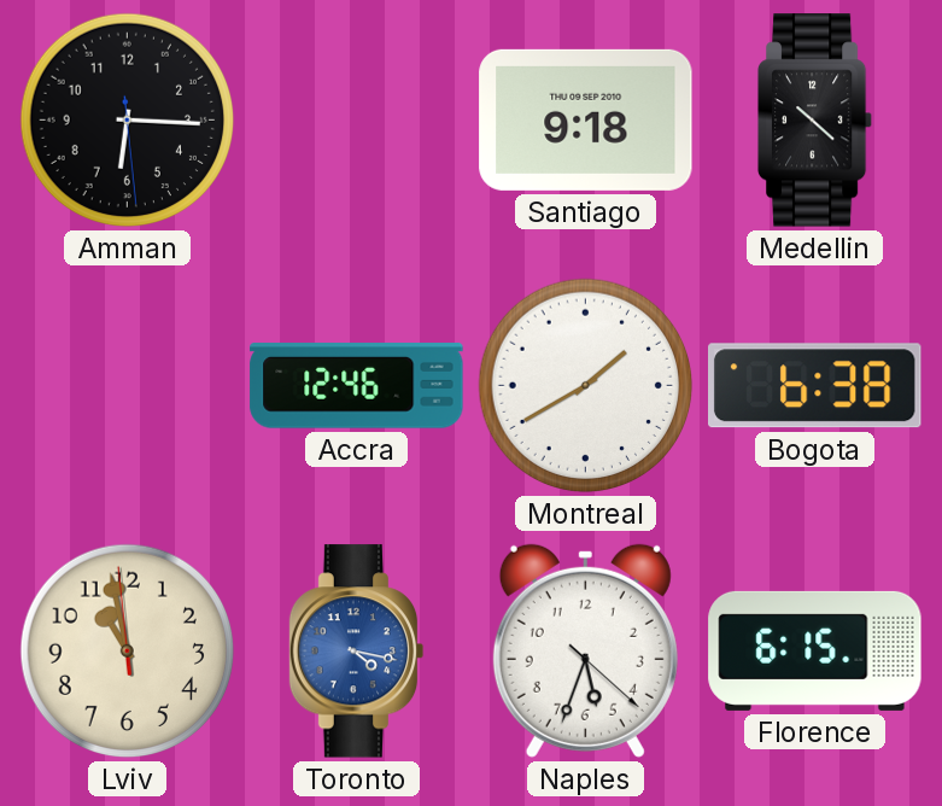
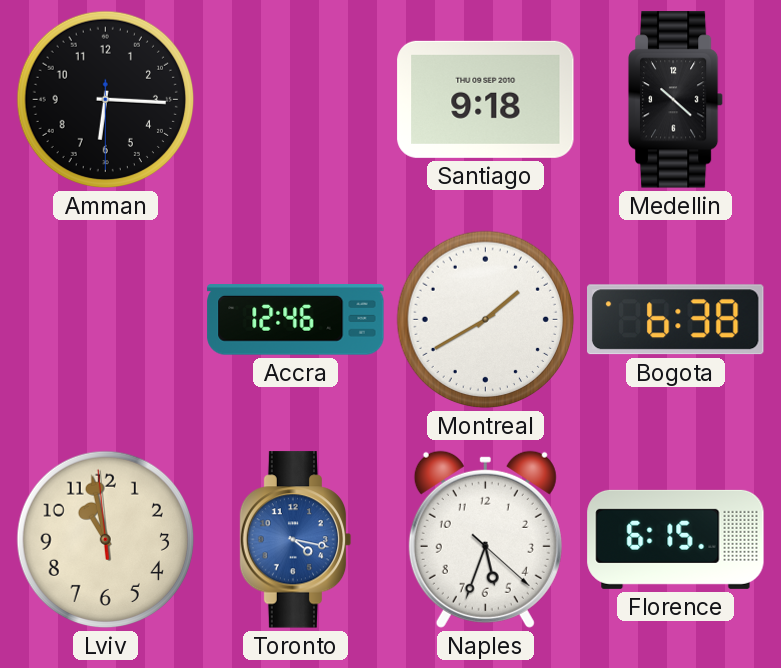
Amman: 6:15:29 -> 6:15:30 (106, 100)
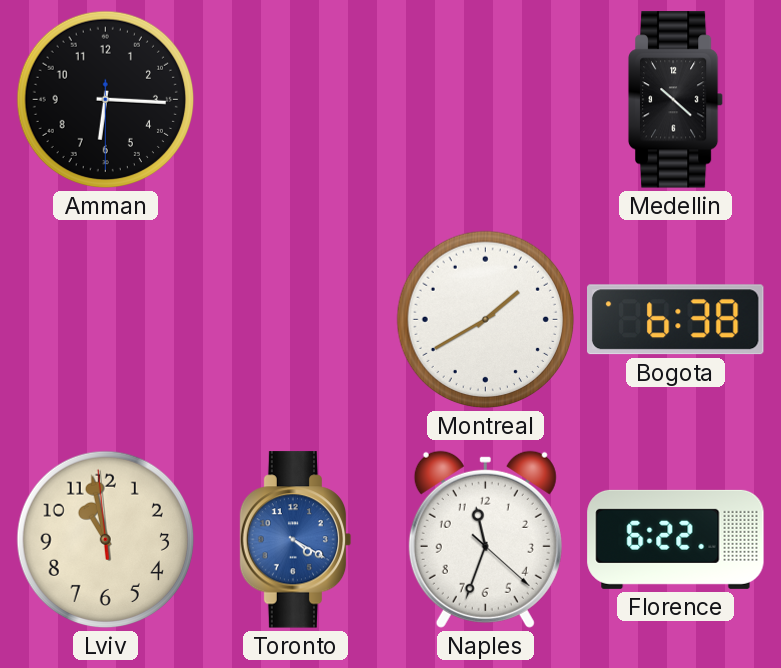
Santiago: 9:18 -> none (486, 99)
Accra: 12:46 -> none (296, 320)
Toronto: 4:17 -> 4:20 (296, 540)
Naples: 5:33 -> 11:33 (485, 539)
Florence: 6:15 -> 6:22 (676, 539)
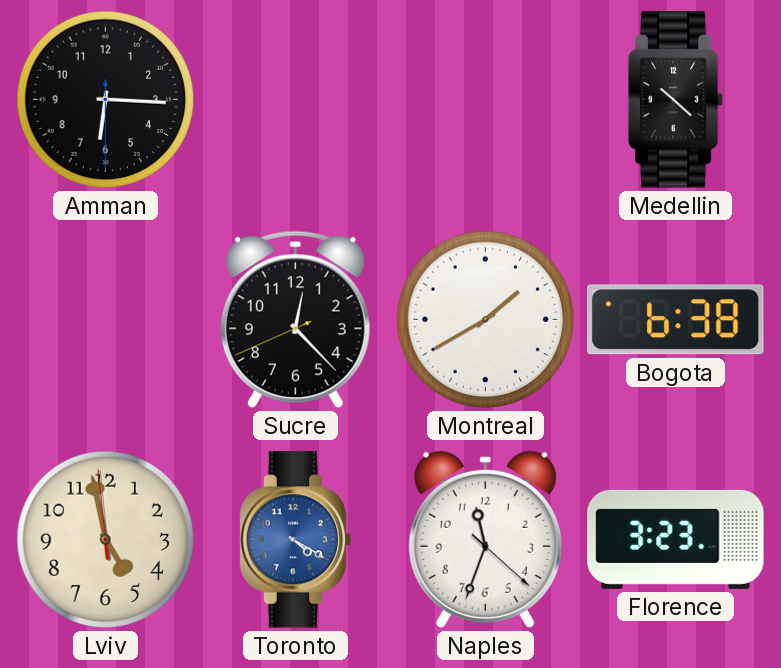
Sucre: none -> 12:22 (295, 320)
Lviv: 10:57 -> 4:57 (106, 540)
Florence: 6:22 -> 3:23 (676, 539)
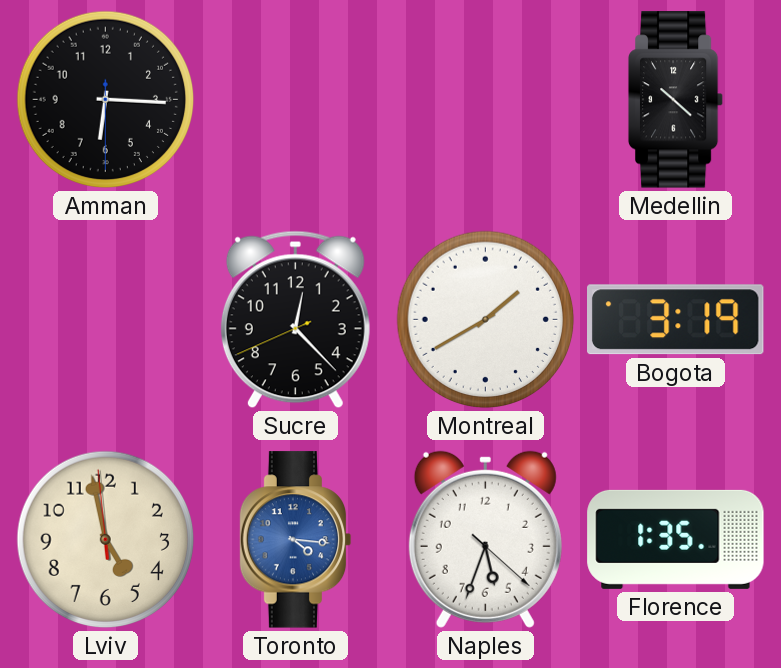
Bogota: 6:38 -> 3:19 (676, 320)
Toronto: 4:20 -> 4:16 (296, 540)
Naples: 11:33 -> 5:33 (485, 539)
Florence: 3:23 -> 1:35 (676, 539)
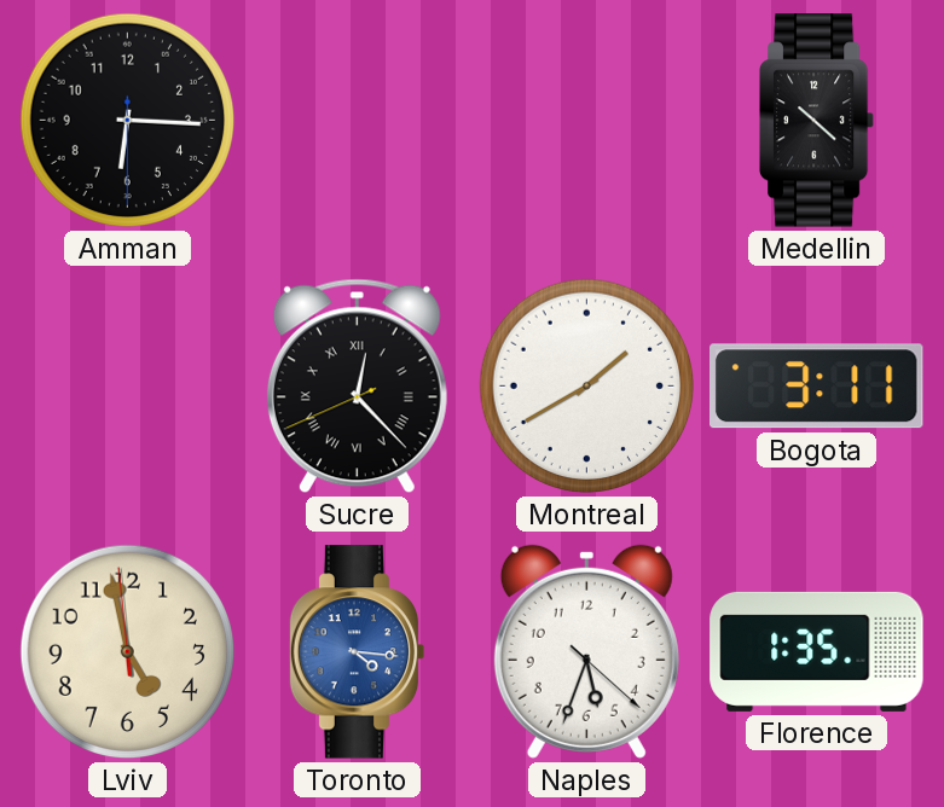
Sucre numerals: Arabic -> Roman (357, 387)
Bogota: 3:19 -> 3:11 (817, 387)
